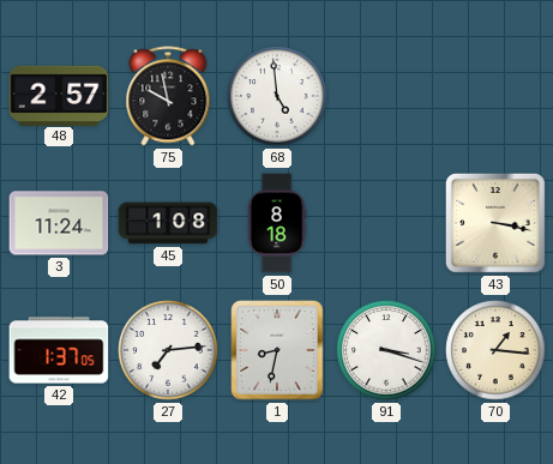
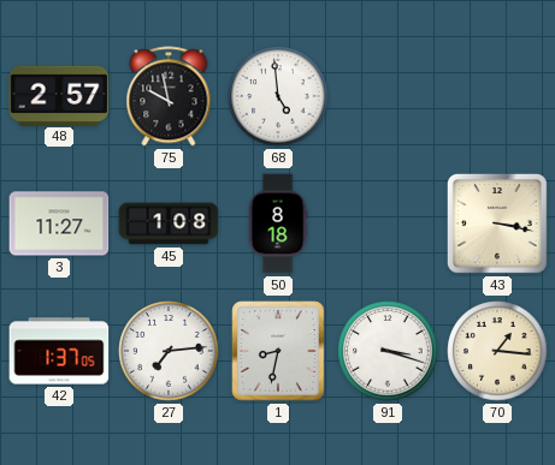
3: 11:24 -> 11:27 (59, 223)
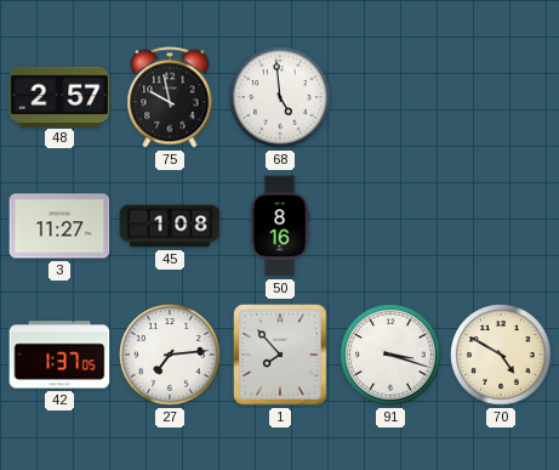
50: 8:18 -> 8:16 (280, 226)
43: 3:17 -> none (497, 223)
1: 8:32 -> 7:53 (280, 355)
70: 1:16 -> 4:50 (501, 355)
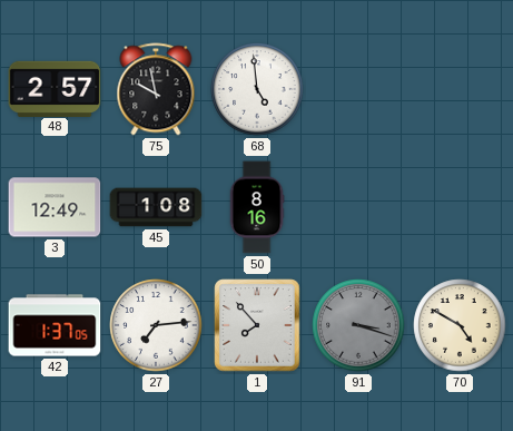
3: 11:27 -> 12:49 (55, 207)
91 dial: white -> grey (358, 325)
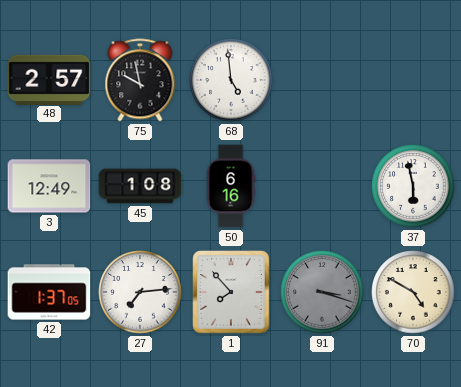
50: 8:16 -> 6:16 (231, 186)
37: none -> 5:58 (413, 186)
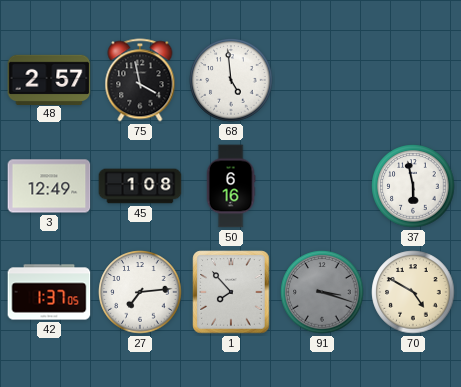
75: 9:58 -> 3:58 (140, 80)
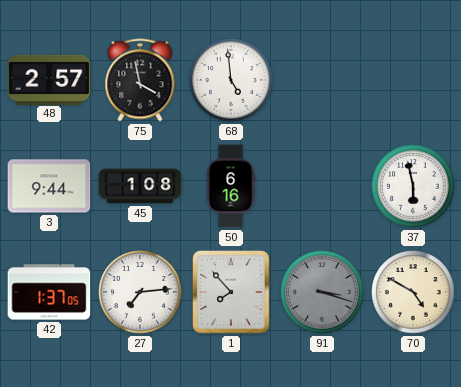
3: 12:49 -> 9:44 (49, 186)
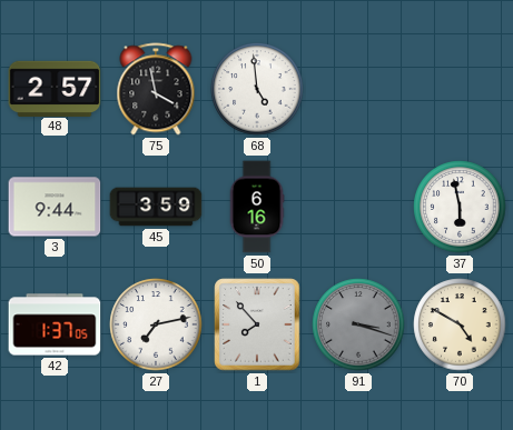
45: 1:08 -> 3:59 (156, 207)
27: 7:14 -> 7:13 (156, 324)
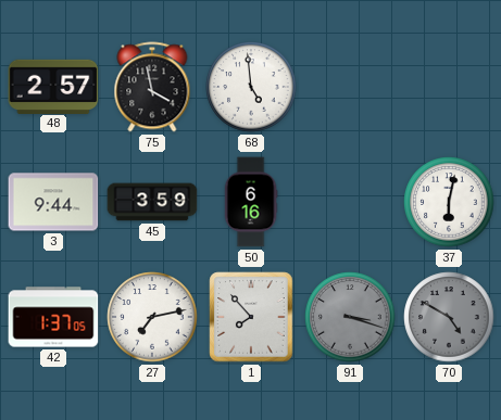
37: 5:58 -> 6:02 (449, 202)
70 dial: cream -> grey (449, 317)
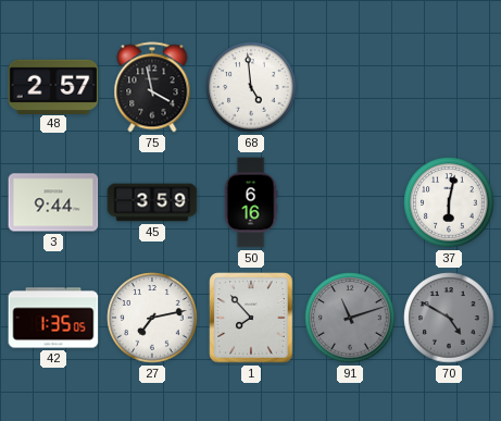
42: 1:37 -> 1:35 (53, 318)
91: 3:18 -> 11:12 (350, 318)
